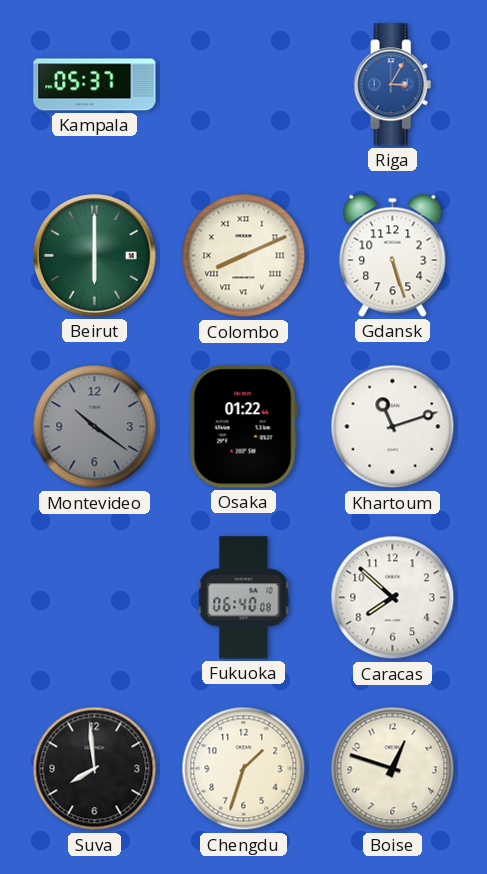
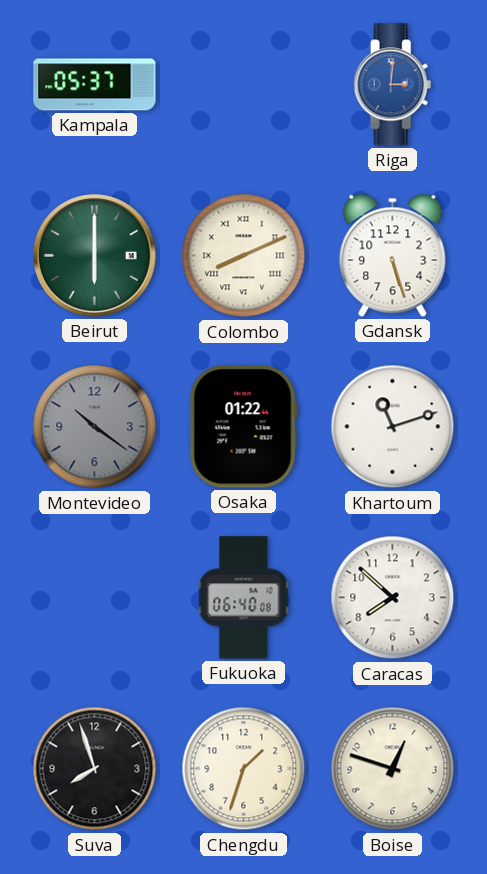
Riga: 3:05 -> 3:01 (393, 85)
Suva: 7:59 -> 7:57 (95, 769)
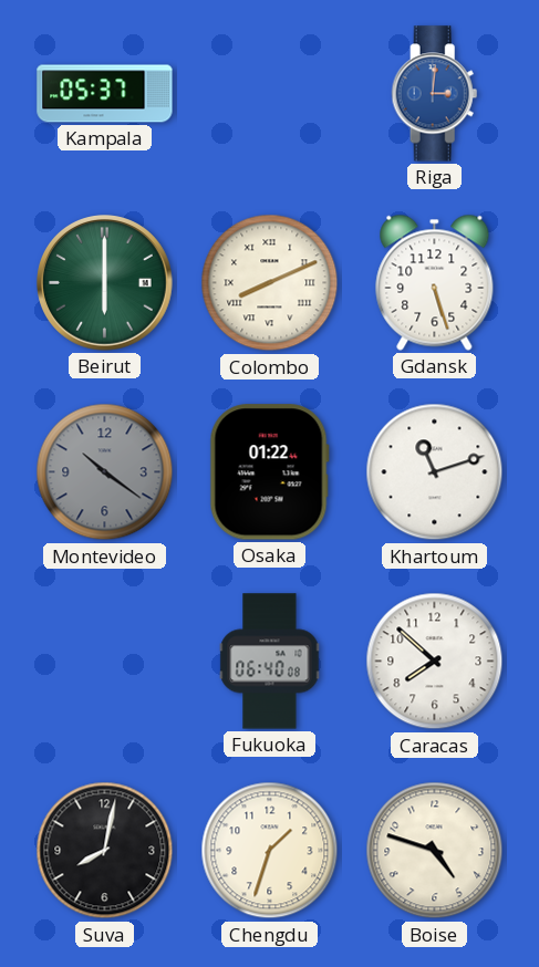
Suva: 7:57 -> 8:02 (105, 851)
Boise: 12:48 -> 4:48 (435, 851)
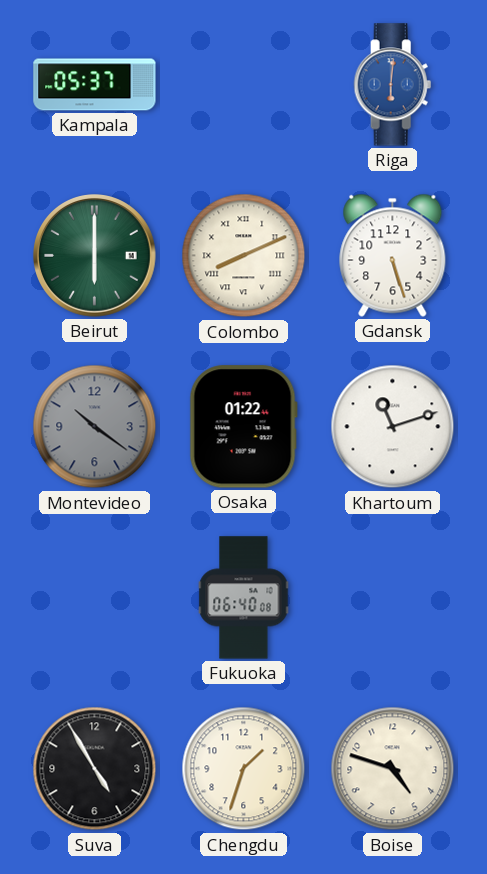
Riga: 3:01 -> 6:01 (393, 85)
Caracas: 7:52 -> none (435, 662)
Suva: 8:02 -> 4:55 (95, 769)
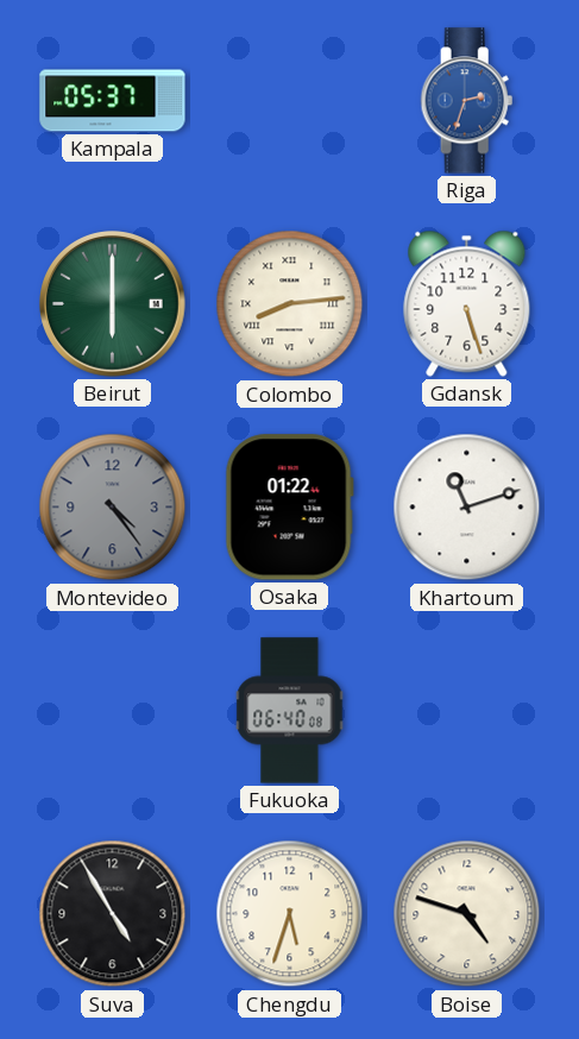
Riga: 6:01 -> 2:33 (467, 101)
Colombo: 8:11 -> 8:14 (290, 304)
Montevideo: 10:21 -> 4:24 (113, 508)
Chengdu: 1:33 -> 5:33 (290, 914)
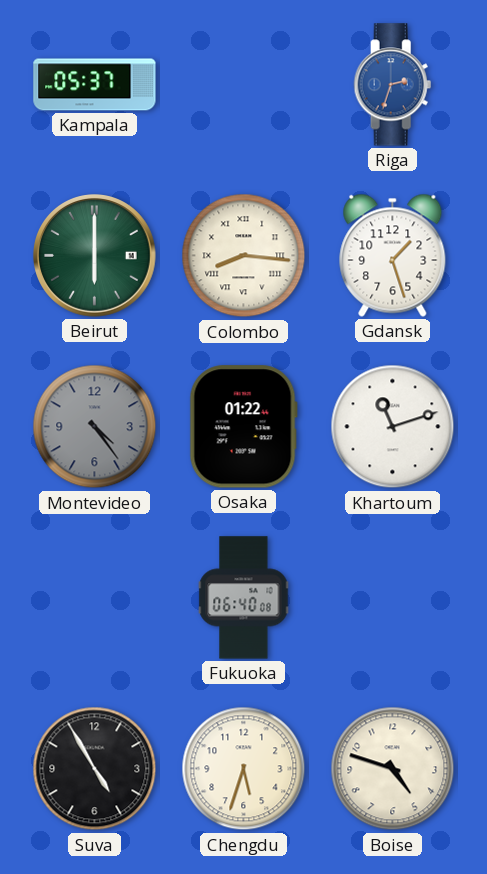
Colombo: 8:14 -> 8:16 (244, 256)
Gdansk: 5:27 -> 1:27 (393, 255)
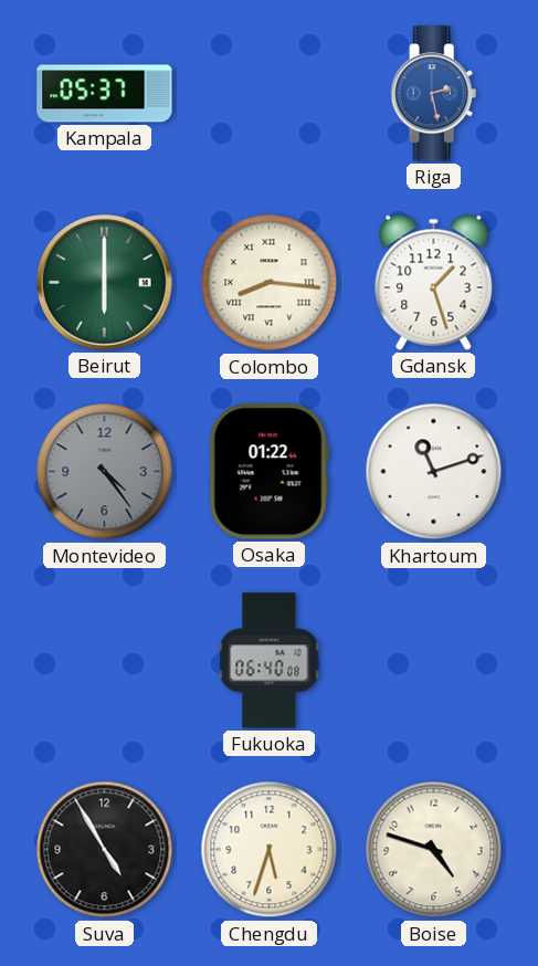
Riga: 2:33 -> 2:28 (434, 94)
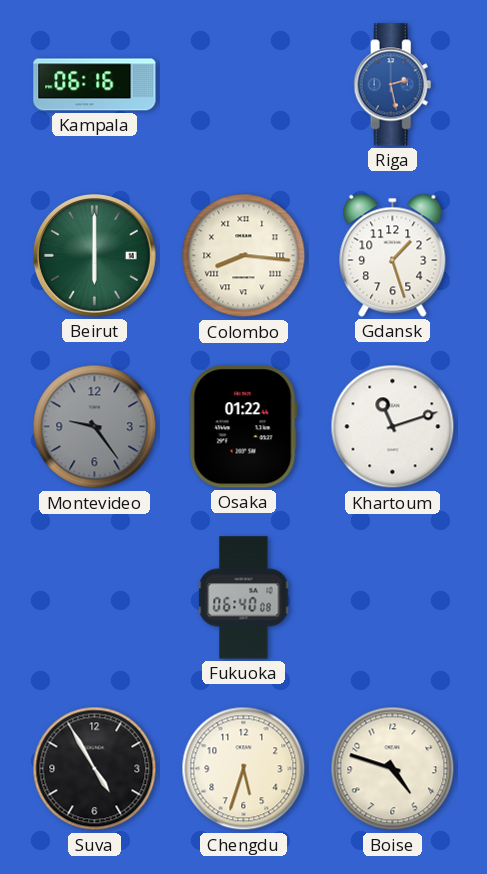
Kampala: 05:37 -> 06:16 (95, 85)
Montevideo: 4:24 -> 9:24 (95, 427)
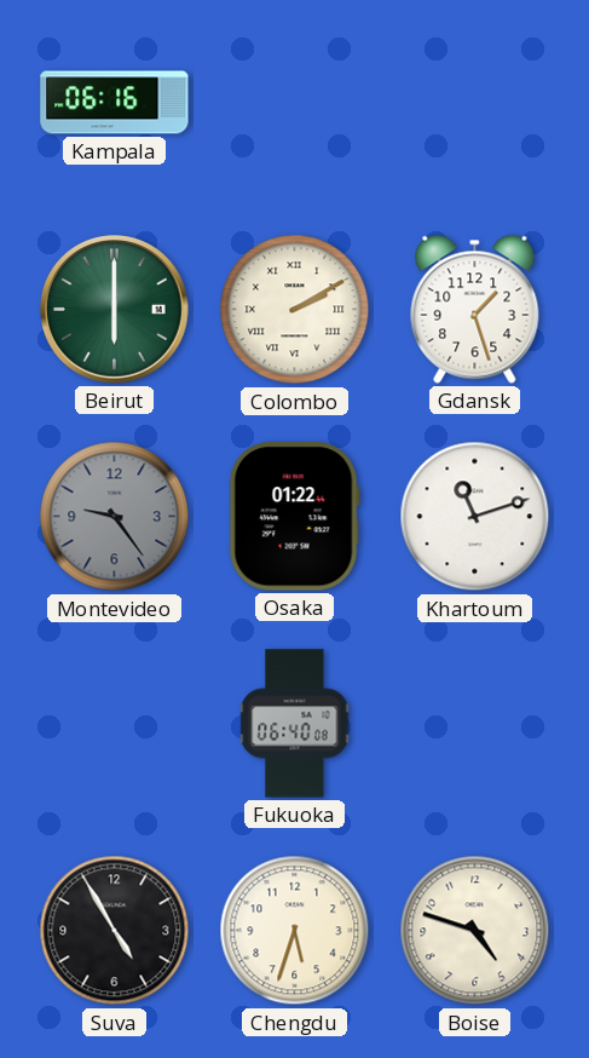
Riga: 2:28 -> none (393, 85)
Colombo: 8:16 -> 2:10 (295, 310)
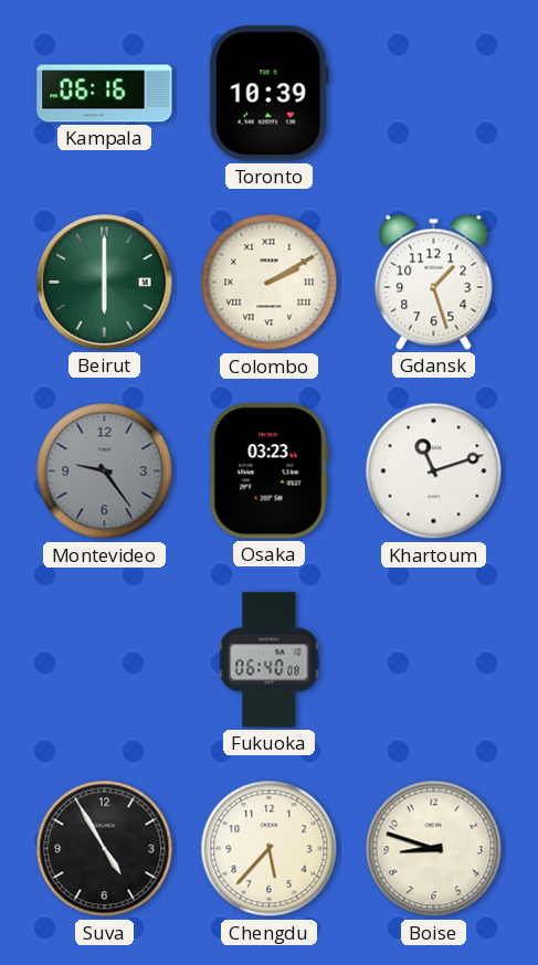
Toronto: none -> 10:39 (268, 94)
Osaka: 01:22 -> 03:23 (268, 471)
Chengdu: 5:33 -> 5:37 (270, 849)
Boise: 4:48 -> 8:48 (434, 849)
